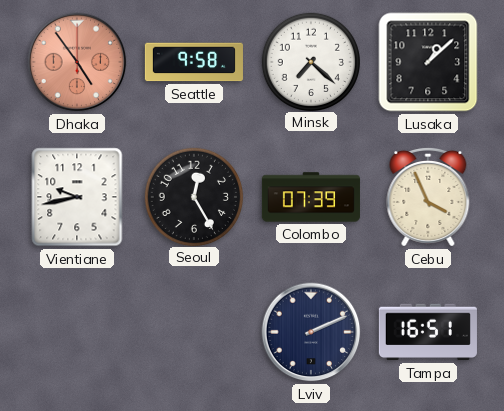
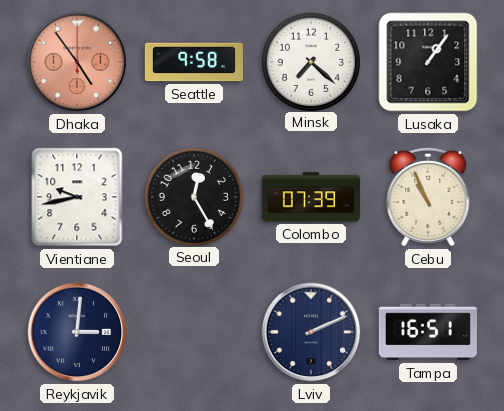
Lusaka: 1:08 -> 1:06 (428, 62)
Cebu: 3:56 -> 10:56 (428, 197)
Reykjavik: none -> 3:01 (77, 332)
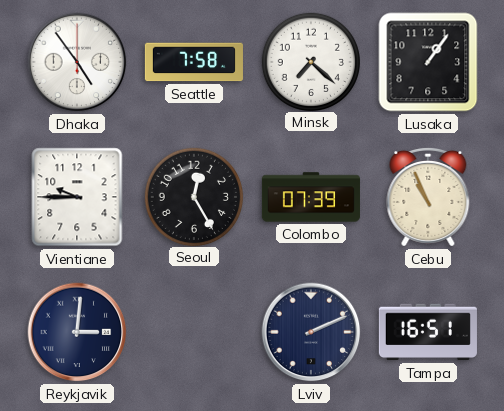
Dhaka dial: salmon -> white (77, 62)
Seattle: 9:58 -> 7:58 (194, 62)
Vientiane: 9:43 -> 9:45 (77, 197)
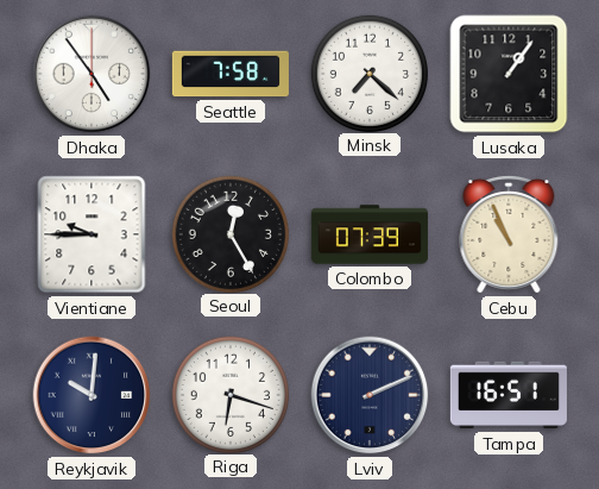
Reykjavik: 3:01 -> 10:01 (92, 395)
Riga: none -> 6:18 (229, 394)
